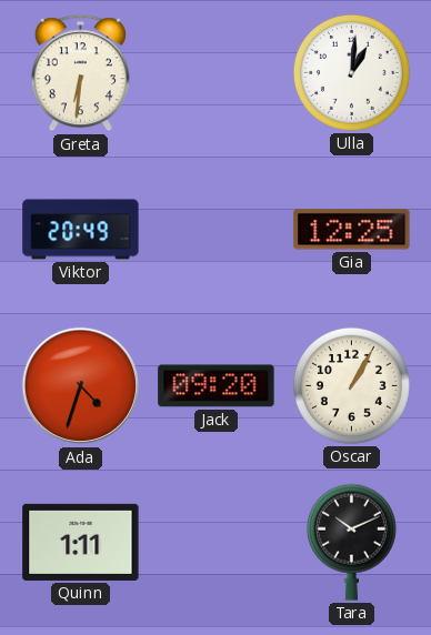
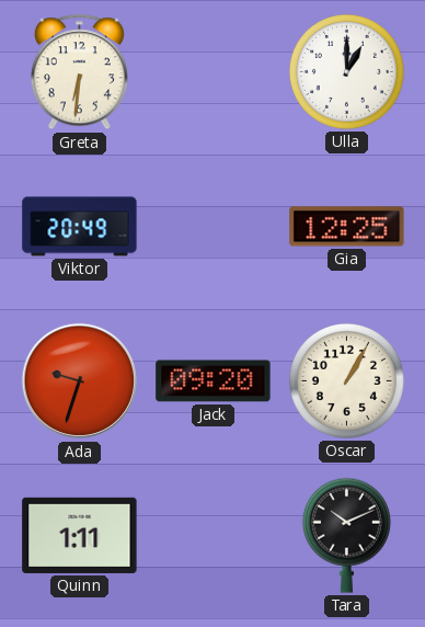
Ulla: 1:01 -> 1:00 (346, 71)
Ada: 4:33 -> 9:33 (79, 381)
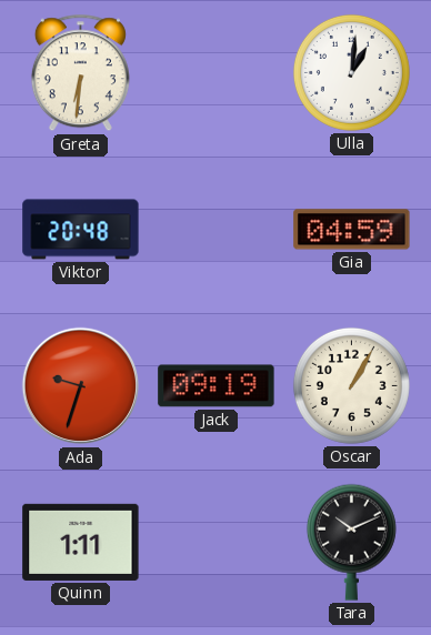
Ulla: 1:00 -> 1:01 (351, 72)
Viktor: 20:49 -> 20:48 (81, 230)
Gia: 12:25 -> 04:59 (352, 230)
Jack: 09:20 -> 09:19 (217, 386)
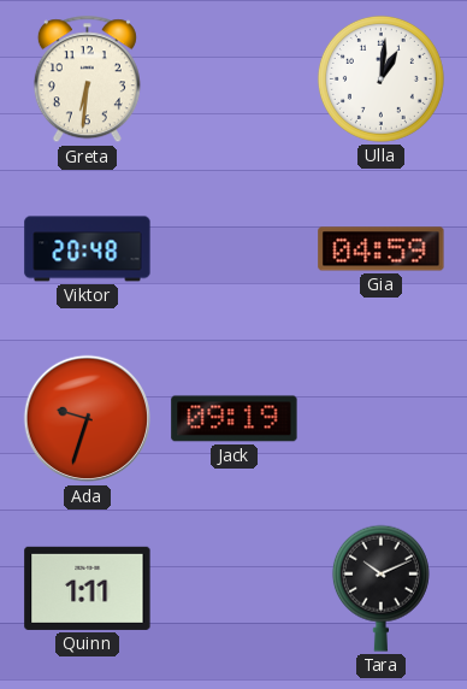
Oscar: 1:05 -> none (351, 385)
